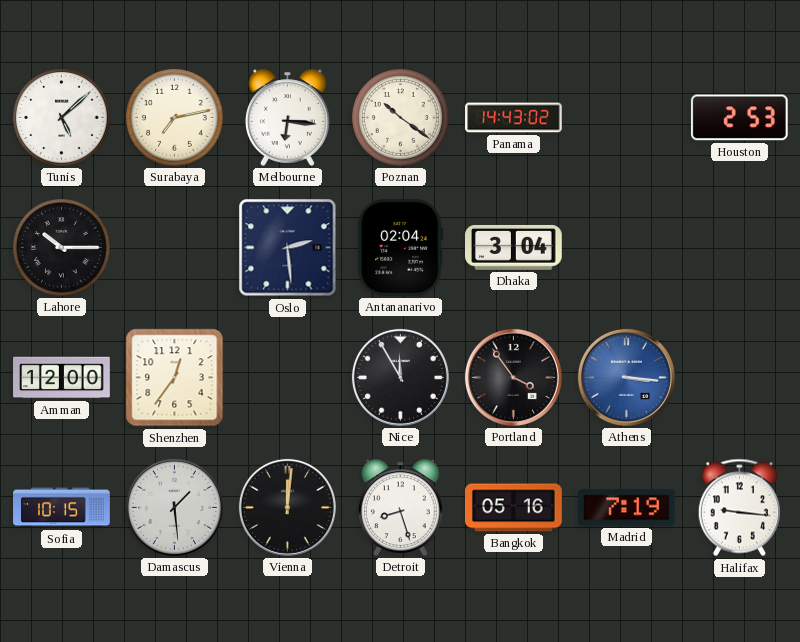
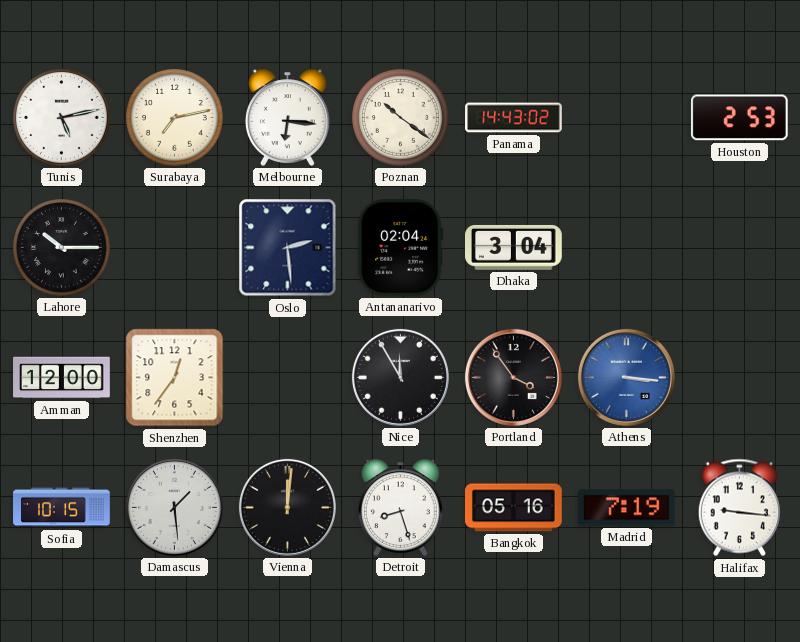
Tunis: 5:08 -> 5:13 (62, 118)
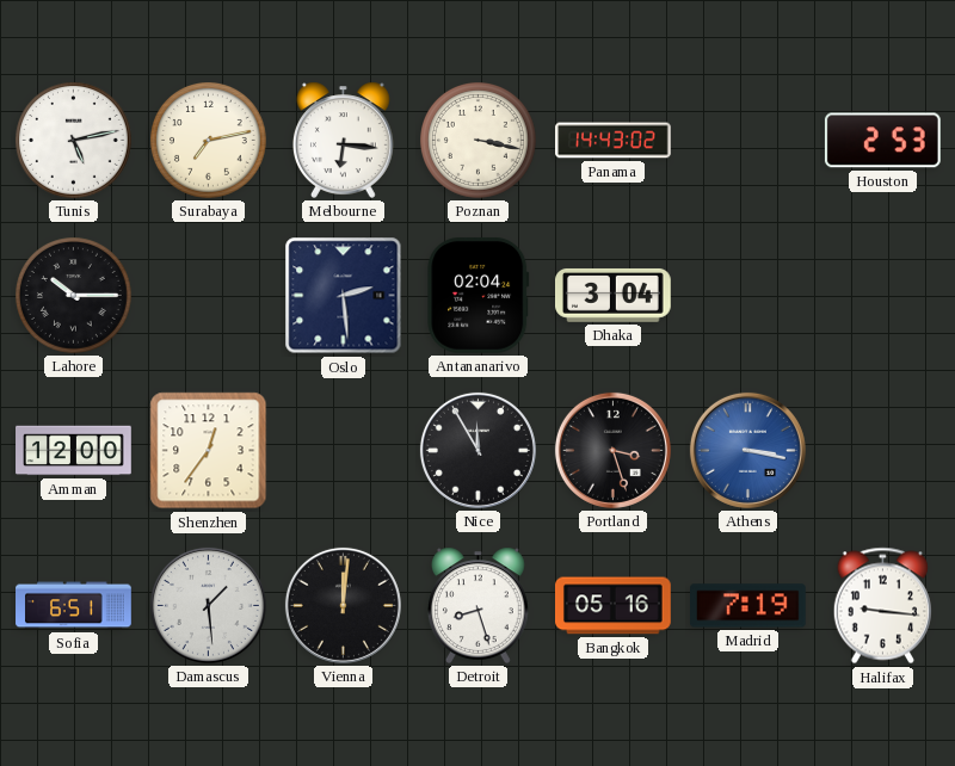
Poznan: 10:21 -> 3:17 (479, 141)
Portland: 3:54 -> 3:27 (612, 450)
Athens: 3:16 -> 3:17 (747, 450)
Sofia: 10:15 -> 6:51 (74, 606)
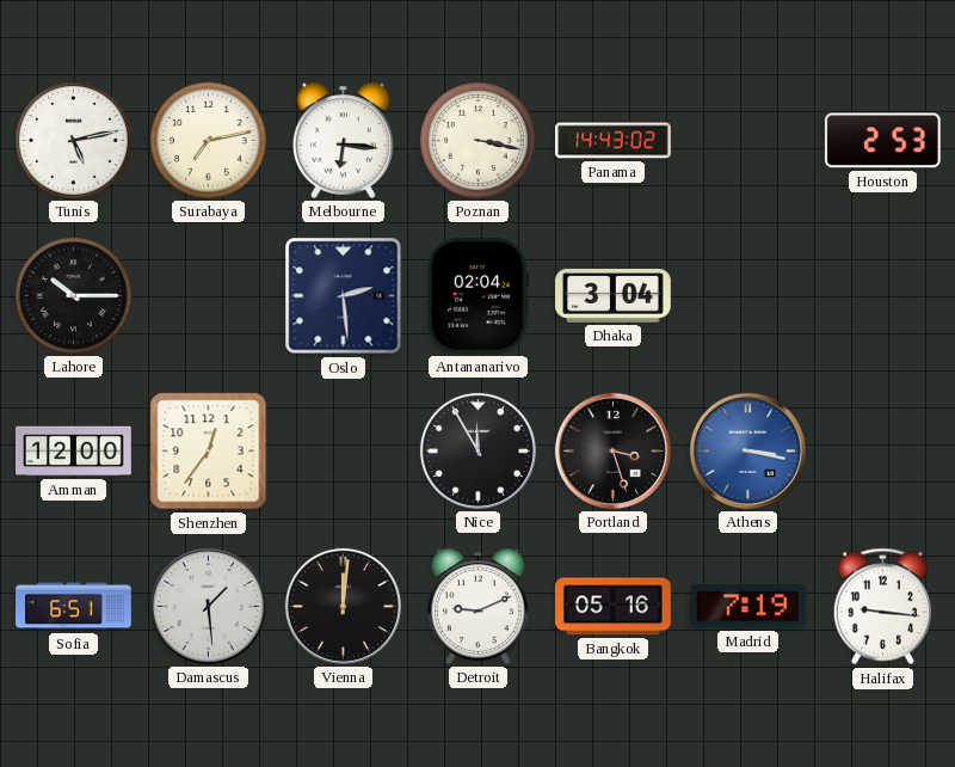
Detroit: 8:27 -> 9:11 (478, 606)
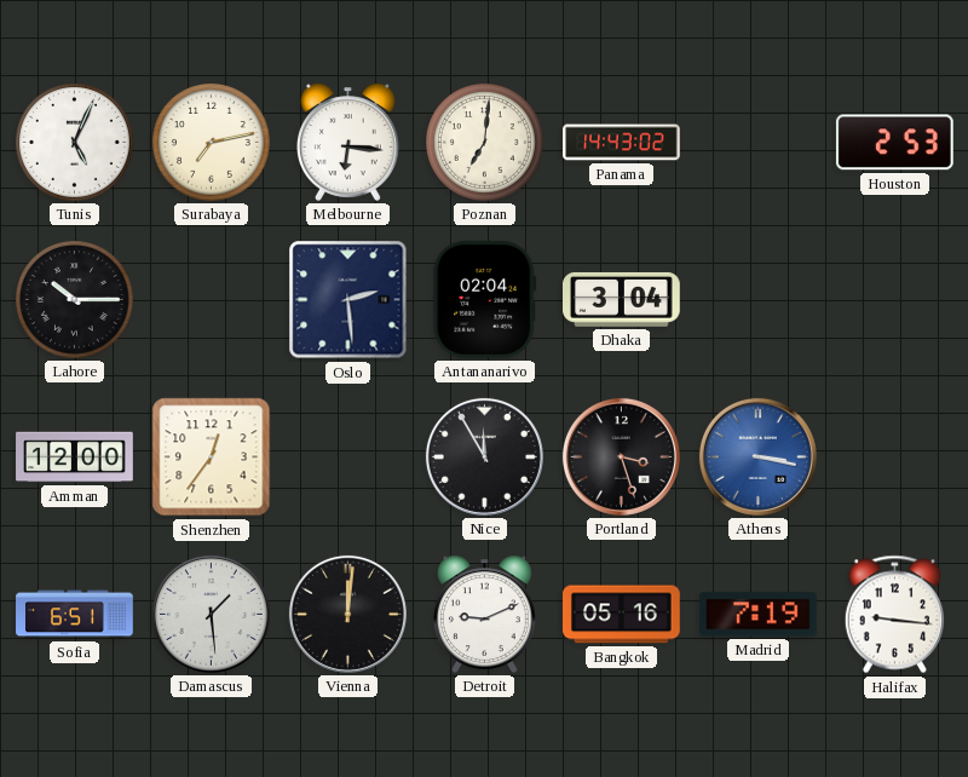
Tunis: 5:13 -> 5:04 (75, 143)
Poznan: 3:17 -> 7:01 (485, 143)
